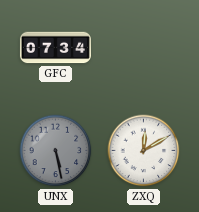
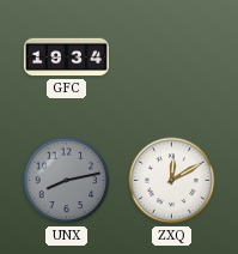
GFC: 07:34 -> 19:34 (66, 58)
UNX: 5:28 -> 8:13 (67, 181)
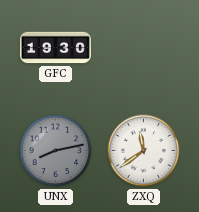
GFC: 19:34 -> 19:30 (55, 48)
ZXQ: 12:10 -> 11:39 (144, 151)
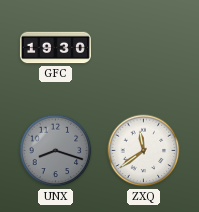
UNX: 8:13 -> 8:18 (56, 151)
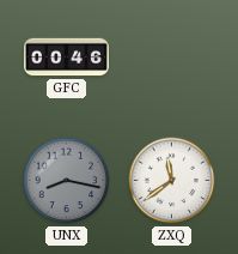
GFC: 19:30 -> 00:46 (66, 58)
UNX: 8:18 -> 8:17 (67, 181)
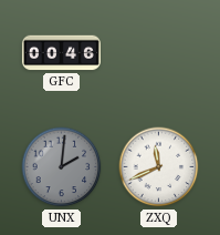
UNX: 8:17 -> 2:01 (62, 167)
ZXQ: 11:39 -> 11:41 (159, 167)
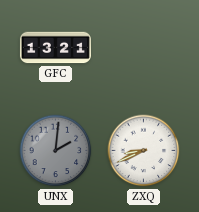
GFC: 00:46 -> 13:21 (55, 48)
ZXQ: 11:41 -> 8:41 (144, 151)
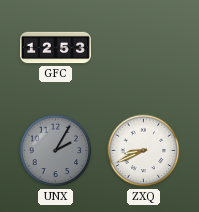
GFC: 13:21 -> 12:53 (55, 48)
UNX: 2:01 -> 2:05 (56, 151)
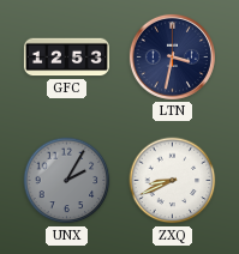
LTN: none -> 3:32 (172, 56)
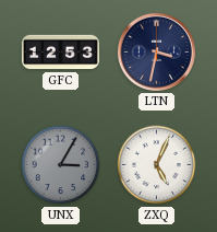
UNX: 2:05 -> 3:05 (61, 165)
ZXQ: 8:41 -> 5:04 (157, 165)
